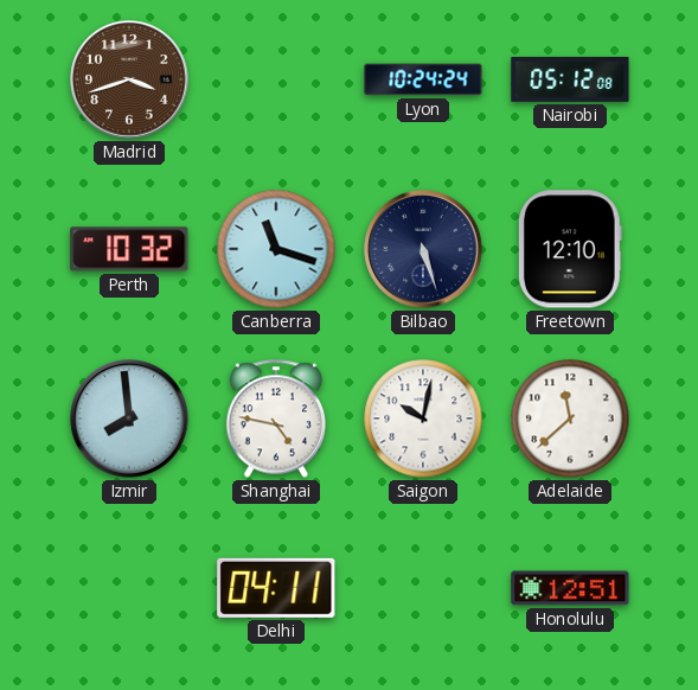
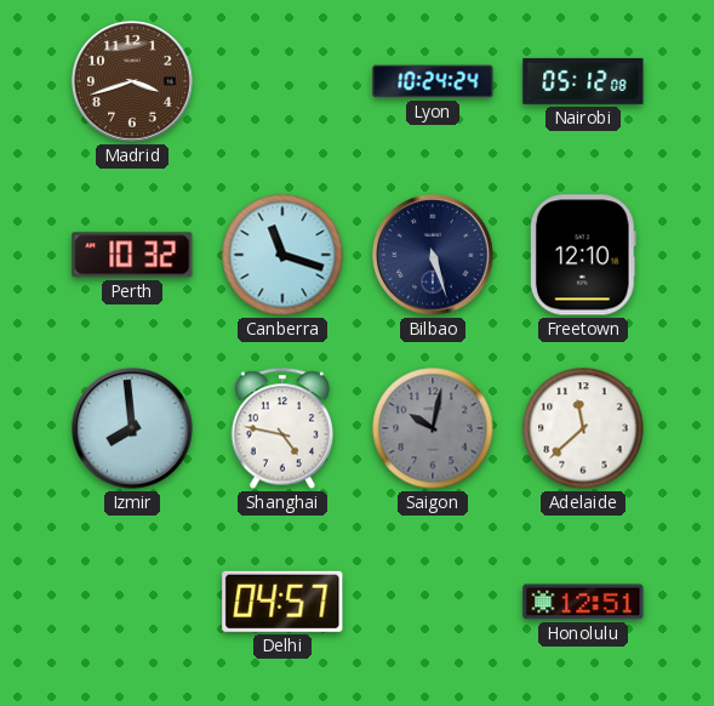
Saigon dial: white -> grey (433, 428)
Delhi: 04:11 -> 04:57 (282, 602)
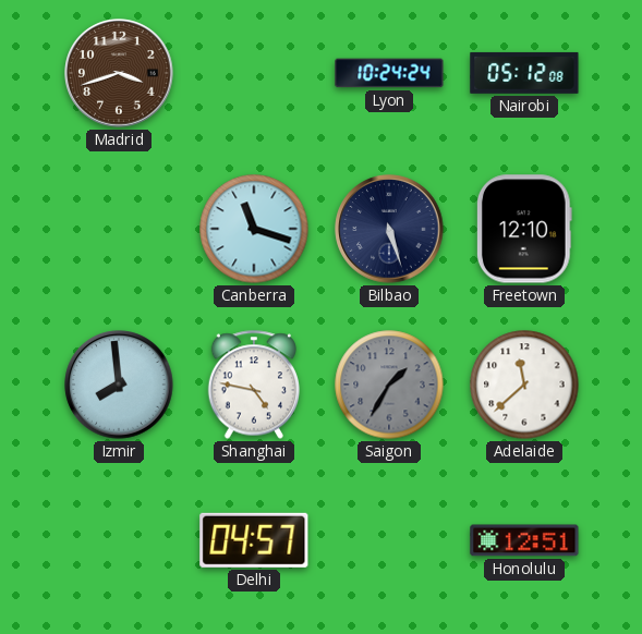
Perth: 10:32 -> none (132, 255)
Saigon: 10:02 -> 1:35 (389, 385)
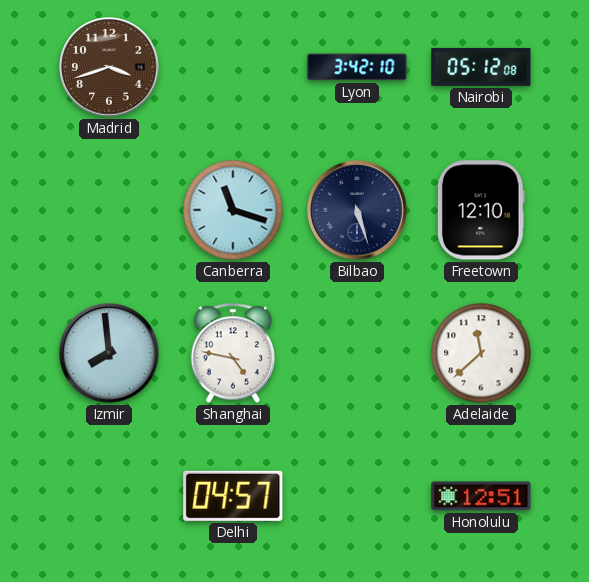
Lyon: 10:24 -> 3:42 (357, 67)
Saigon: 1:35 -> none (389, 385)
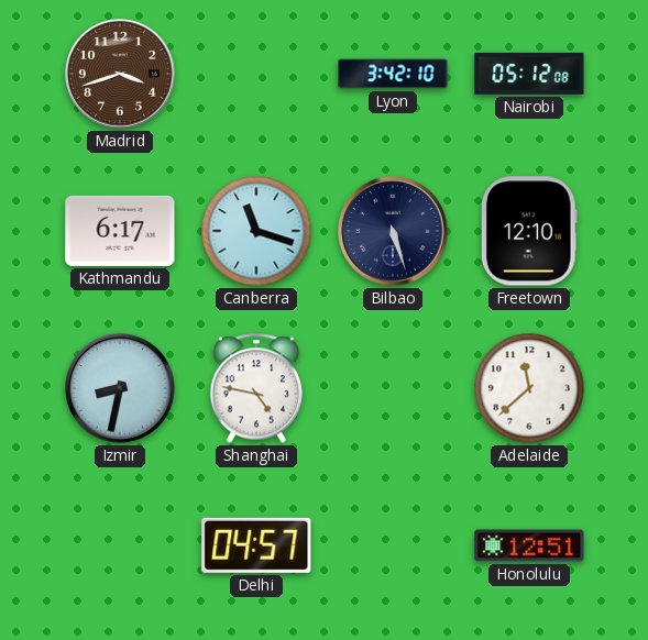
Kathmandu: none -> 6:17 (120, 231)
Izmir: 7:59 -> 8:32 (120, 388)
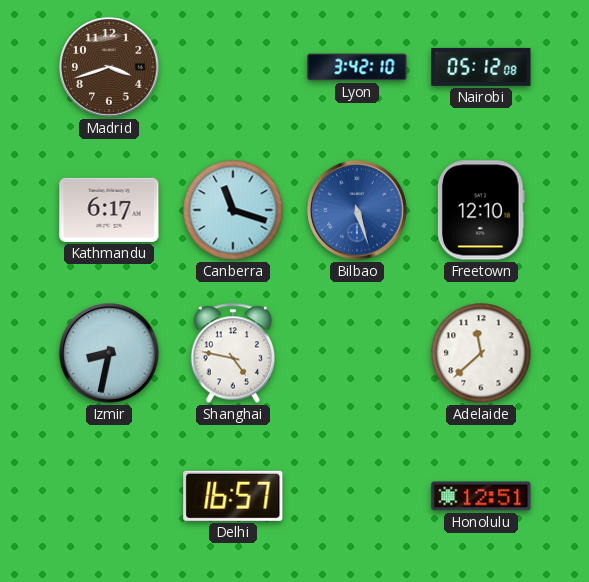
Bilbao dial: navy -> blue (357, 210)
Delhi: 04:57 -> 16:57 (233, 496)
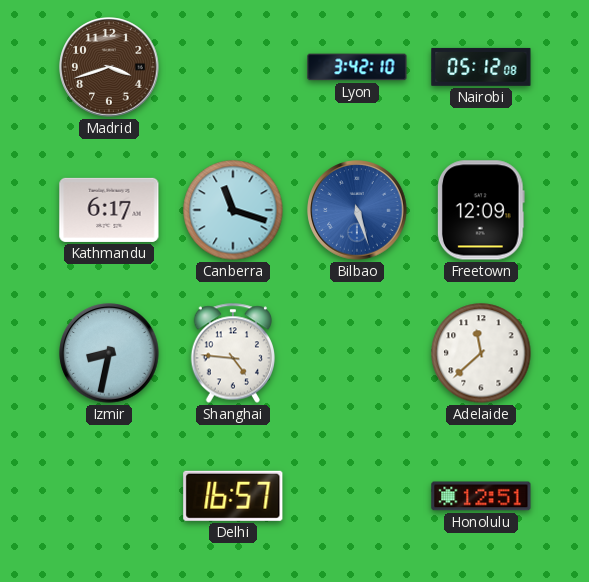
Freetown: 12:10 -> 12:09 (481, 210)
Shanghai: 4:47 -> 4:46 (233, 353)
